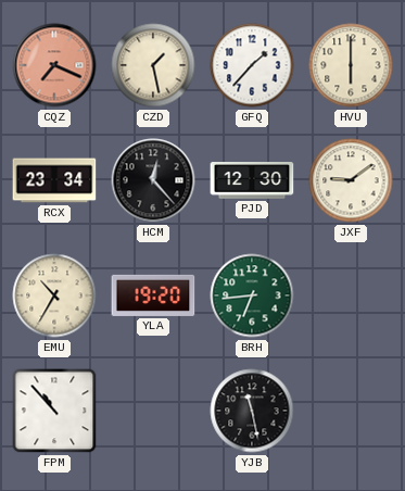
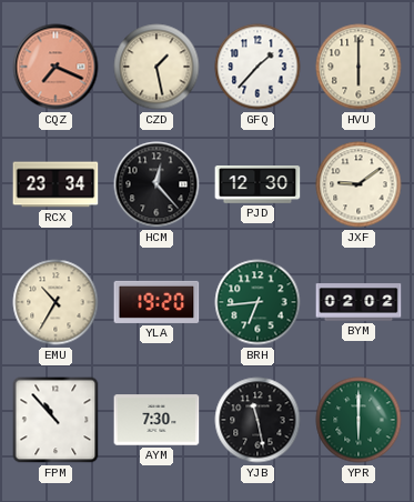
BYM: none -> 02:02 (359, 302)
AYM: none -> 7:30 (156, 420)
YPR: none -> 6:00 (359, 420)
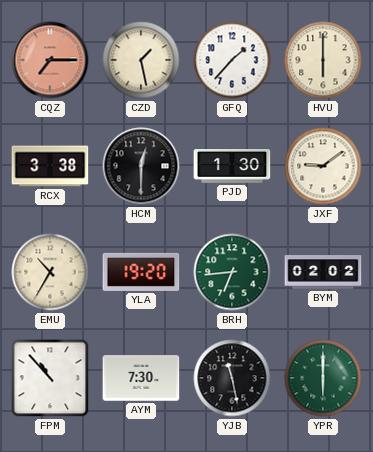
CQZ: 7:19 -> 7:15 (50, 60)
RCX: 23:34 -> 3:38 (50, 166)
HCM: 12:23 -> 12:30 (141, 166)
PJD: 12:30 -> 1:30 (232, 167)
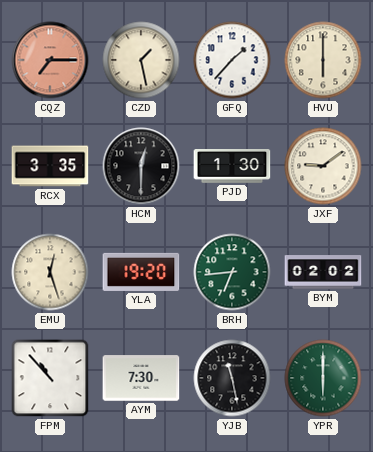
RCX: 3:38 -> 3:35 (50, 166)
EMU: 10:35 -> 12:27 (50, 272)
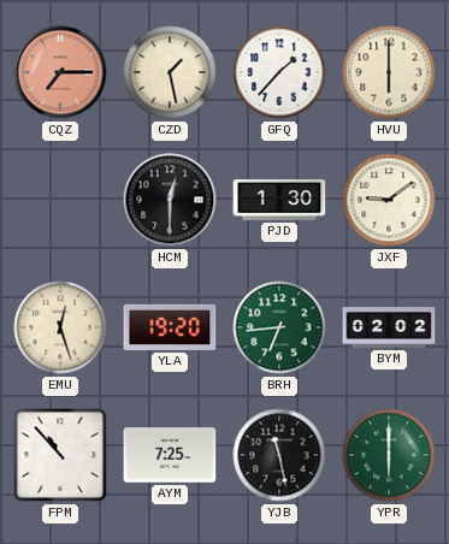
RCX: 3:35 -> none (50, 166)
AYM: 7:30 -> 7:25 (170, 455)
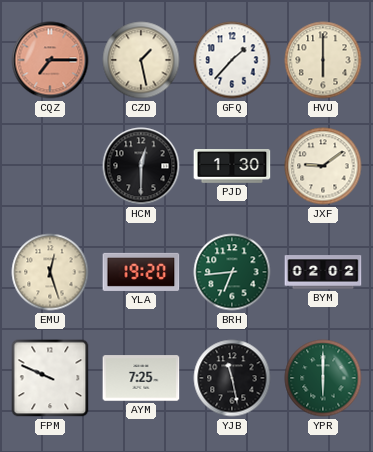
FPM: 10:53 -> 9:49 (50, 378)
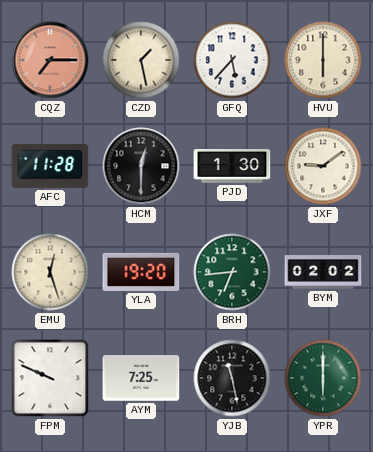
GFQ: 1:37 -> 5:37 (232, 60)
AFC: none -> 11:28 (50, 166)
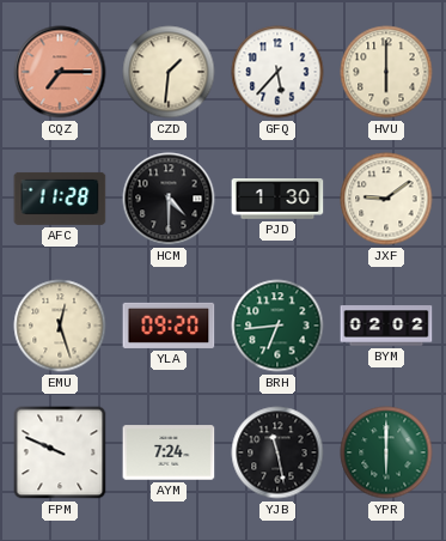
CZD: 1:28 -> 1:31 (169, 72)
HCM: 12:30 -> 4:30 (169, 199)
YLA: 19:20 -> 09:20 (169, 326)
AYM: 7:25 -> 7:24 (169, 452)
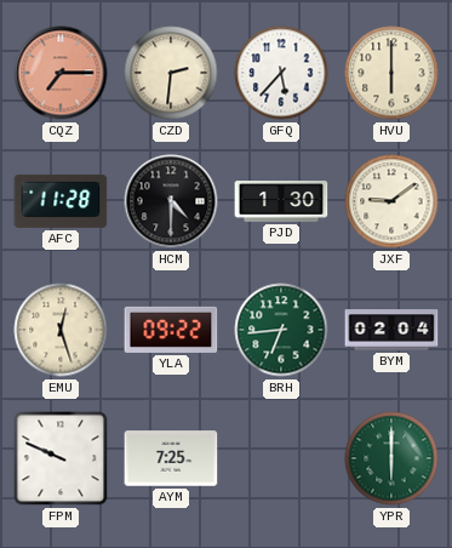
CZD: 1:31 -> 2:31 (171, 73)
YLA: 09:20 -> 09:22 (171, 330)
BYM: 02:02 -> 02:04 (391, 330)
AYM: 7:24 -> 7:25 (171, 458)
YJB: 11:28 -> none (277, 452)
